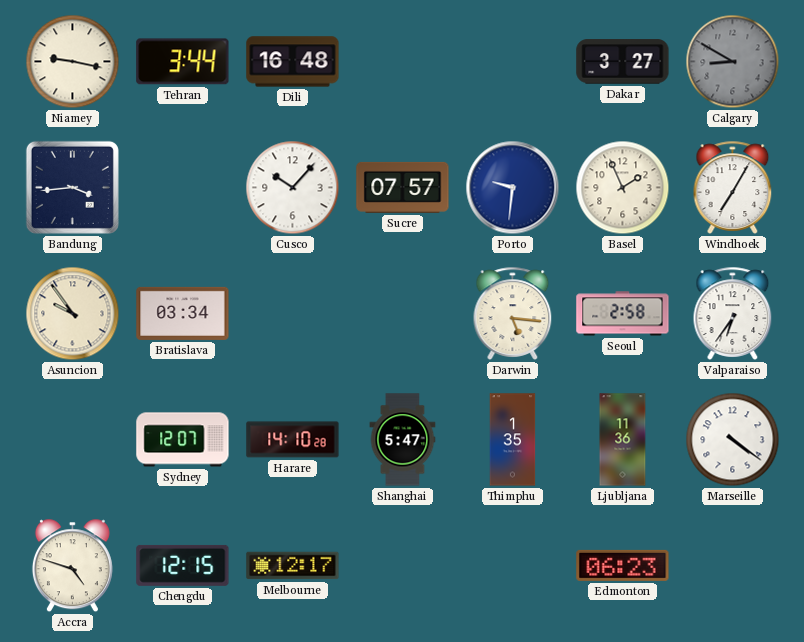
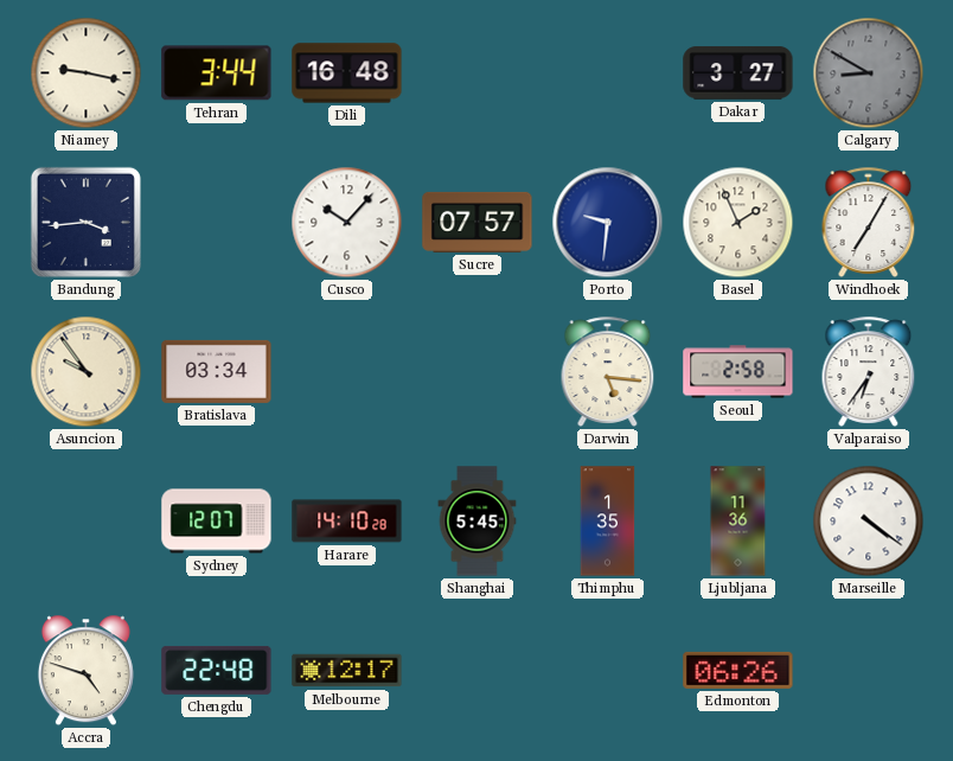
Shanghai: 5:47 -> 5:45 (478, 522)
Chengdu: 12:15 -> 22:48 (217, 670)
Edmonton: 06:23 -> 06:26 (738, 670)
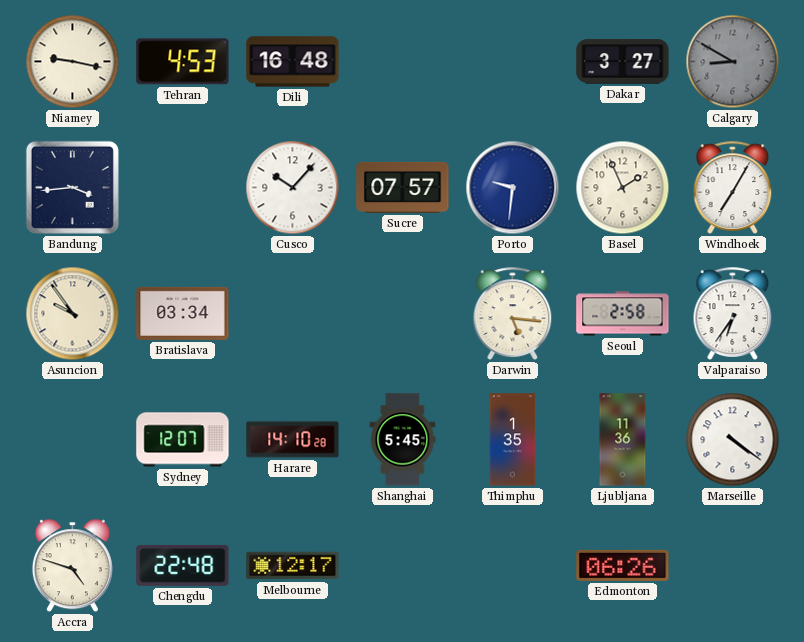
Tehran: 3:44 -> 4:53 (183, 62)
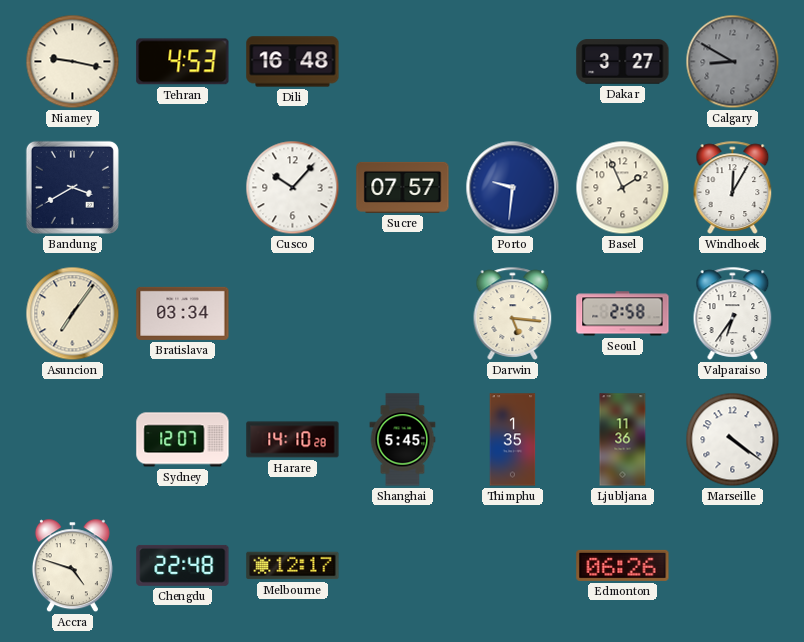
Bandung: 3:44 -> 3:40 (72, 187)
Windhoek: 7:05 -> 12:05 (733, 187)
Asuncion: 9:54 -> 7:06 (73, 314)
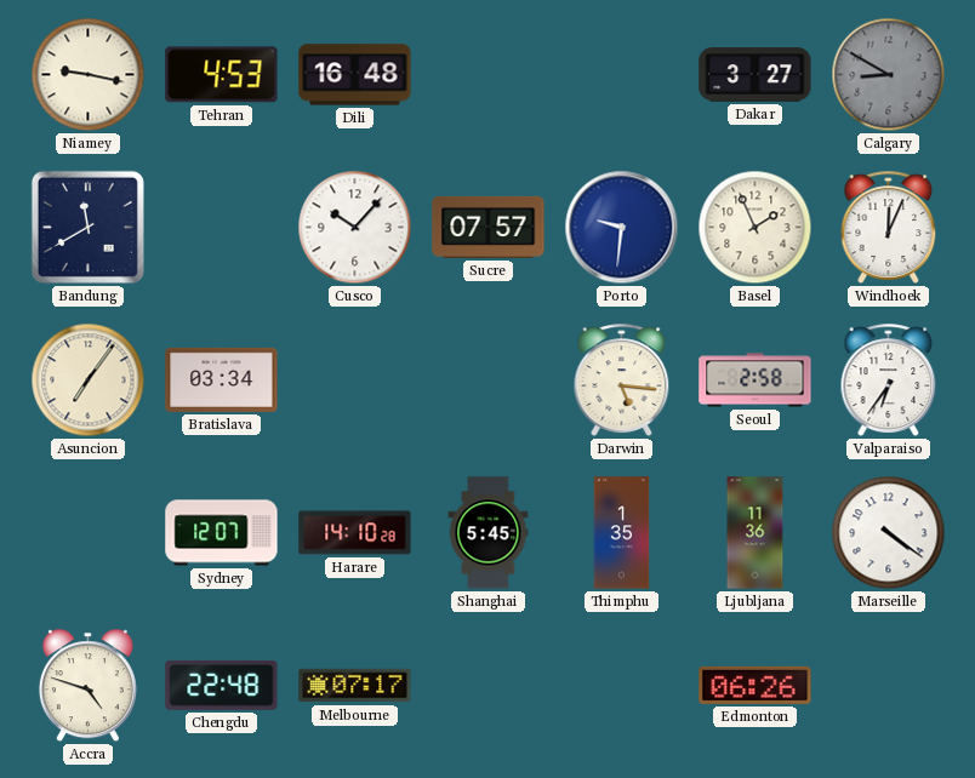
Bandung: 3:40 -> 11:40 (87, 227)
Windhoek: 12:05 -> 12:04 (889, 227)
Melbourne: 12:17 -> 07:17 (355, 686)
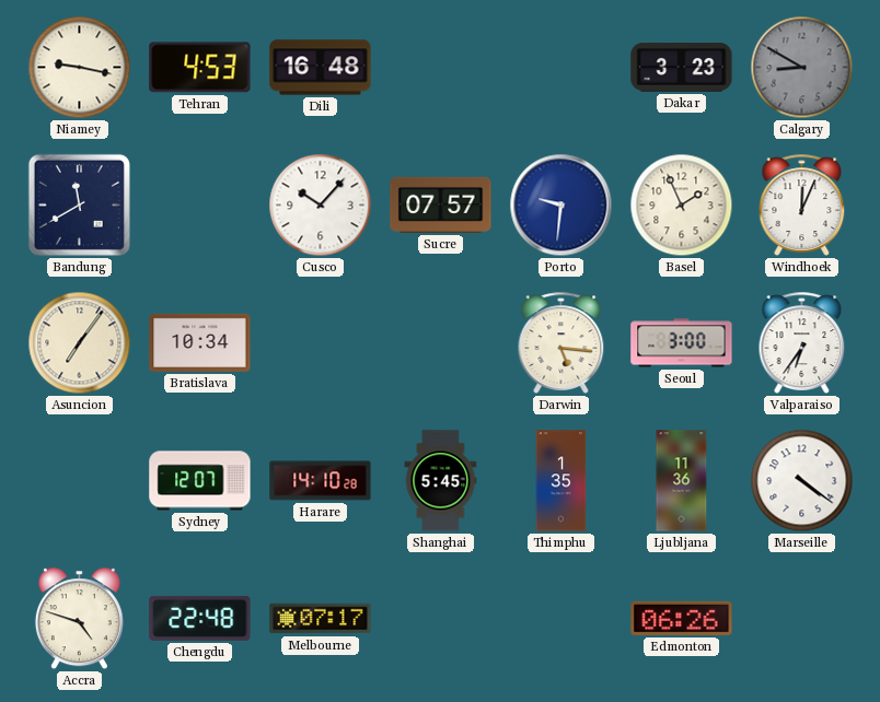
Dakar: 3:27 -> 3:23 (682, 68)
Bratislava: 03:34 -> 10:34 (200, 342)
Seoul: 2:58 -> 3:00 (682, 343)
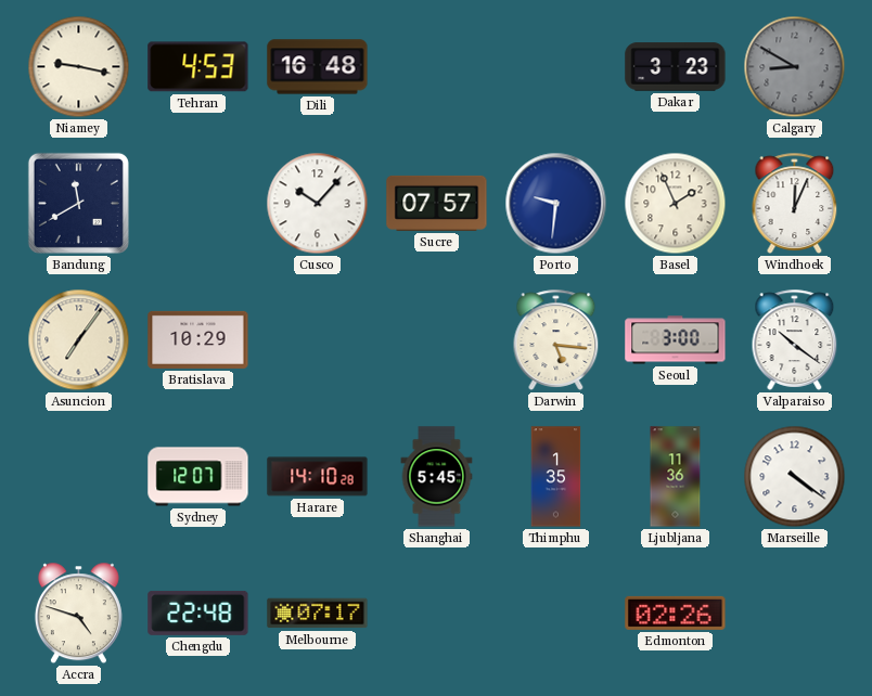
Bratislava: 10:34 -> 10:29 (198, 339)
Valparaiso: 6:36 -> 10:21 (795, 339)
Edmonton: 06:26 -> 02:26 (676, 613)
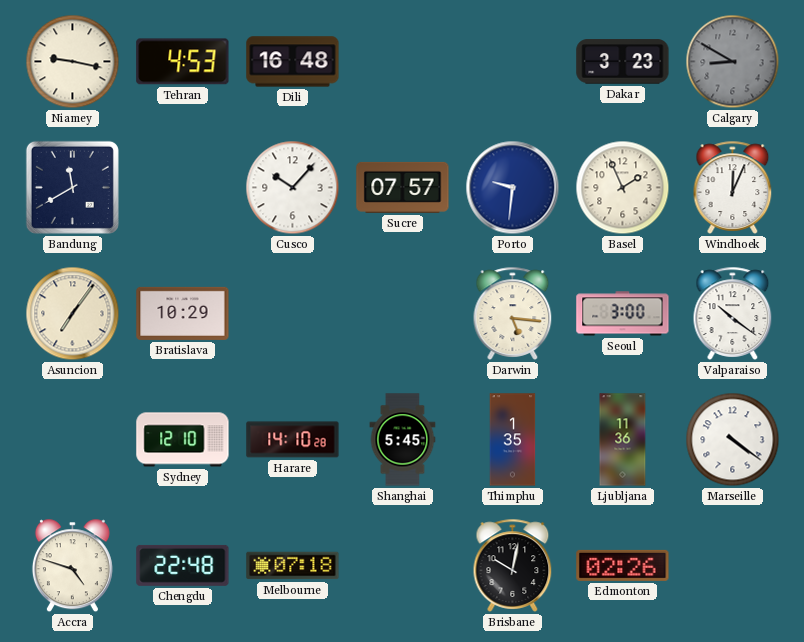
Sydney: 12:07 -> 12:10 (183, 440)
Melbourne: 07:17 -> 07:18 (293, 566)
Brisbane: none -> 10:02 (513, 565)
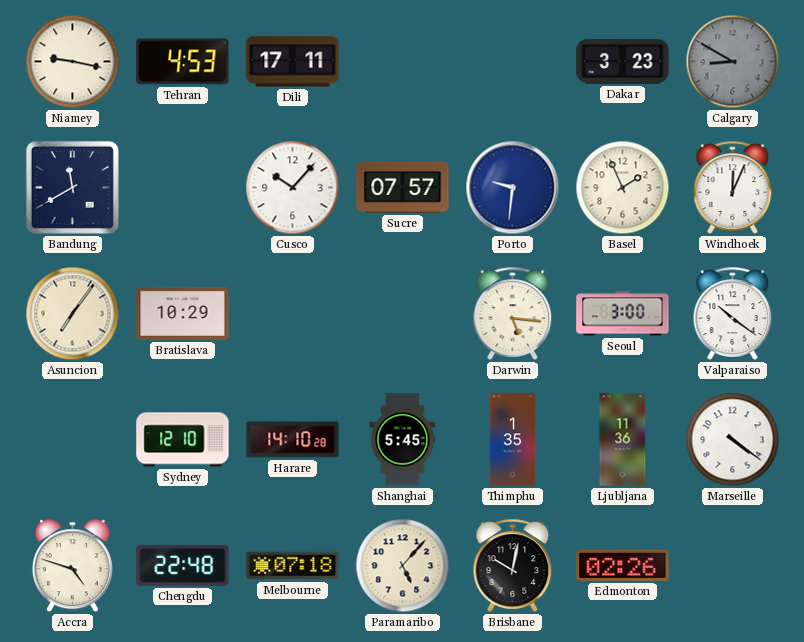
Dili: 16:48 -> 17:11 (293, 62)
Paramaribo: none -> 5:07 (403, 566)
